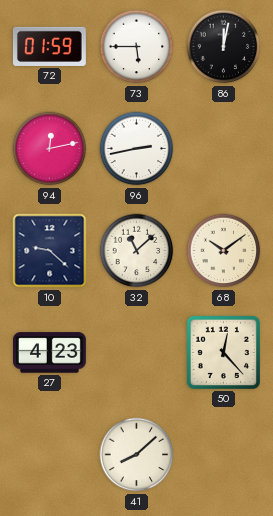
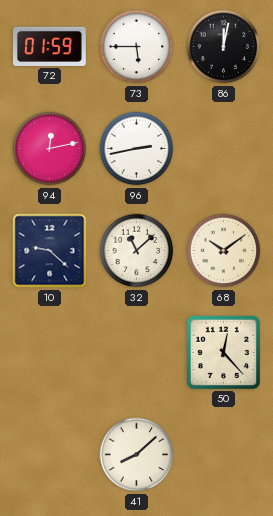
27: 4:23 -> none (50, 353)
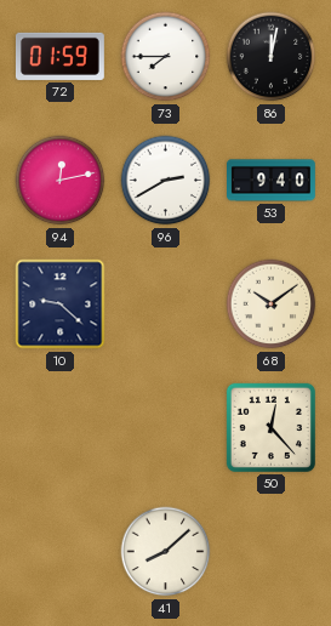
73: 5:45 -> 7:45 (166, 57)
96: 2:43 -> 2:40 (166, 181)
53: none -> 9:40 (272, 181)
32: 11:08 -> none (137, 251)
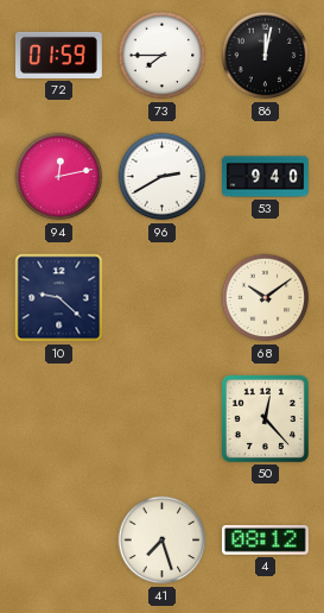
41: 8:08 -> 7:27 (163, 541)
4: none -> 08:12 (265, 541)
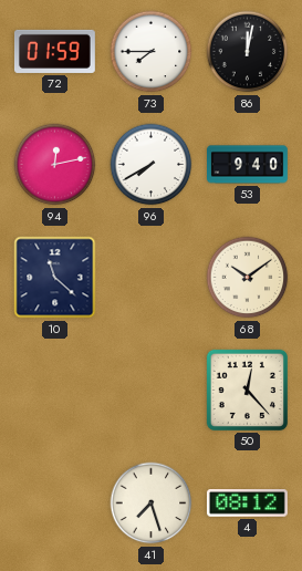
96: 2:40 -> 7:40 (152, 165)
10: 9:22 -> 11:22 (55, 278)
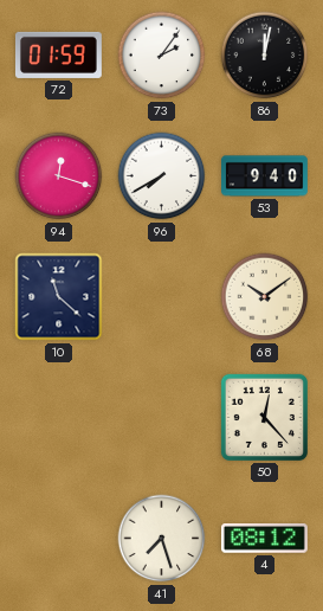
73: 7:45 -> 2:06 (162, 56)
94: 12:13 -> 12:18 (59, 176)
